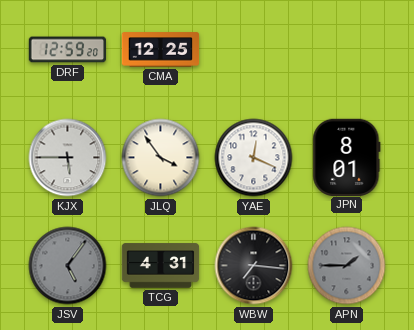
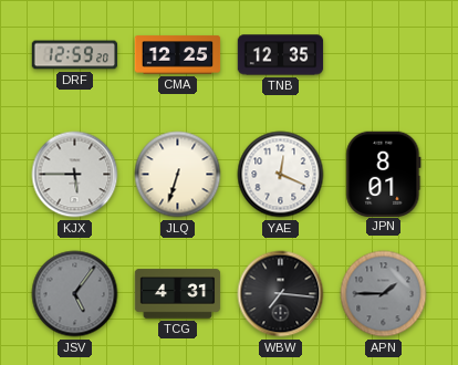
TNB: none -> 12:35 (281, 55)
JLQ: 3:54 -> 6:33 (178, 175)
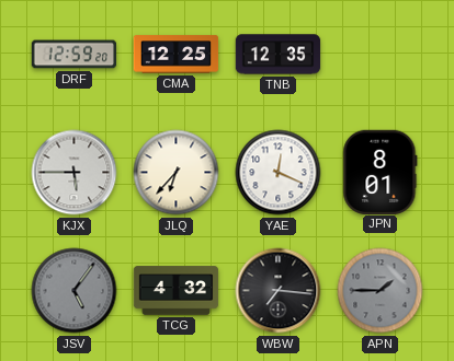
JLQ: 6:33 -> 6:37 (177, 173)
TCG: 4:31 -> 4:32 (177, 291)
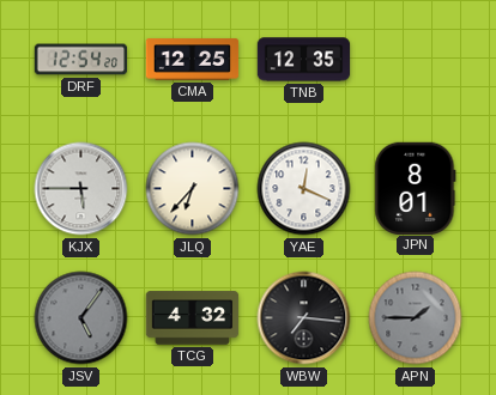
DRF: 12:59 -> 12:54 (81, 60)
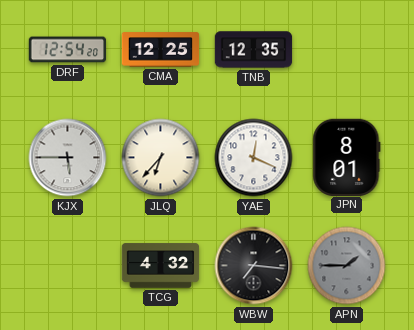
JSV: 5:06 -> none (81, 318)
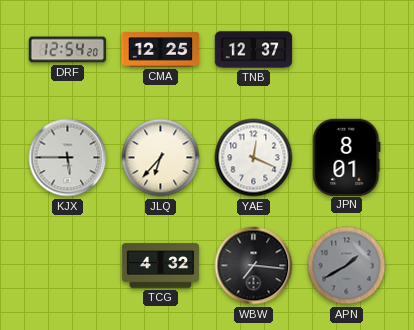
TNB: 12:35 -> 12:37 (254, 50)
APN: 1:45 -> 1:40 (347, 266)
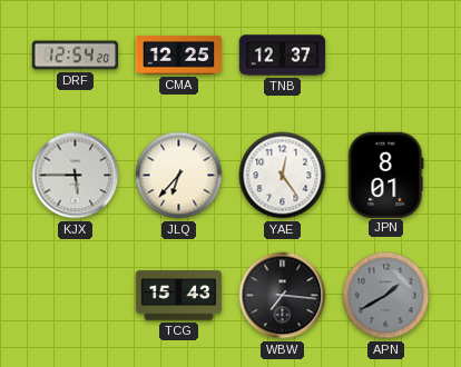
YAE: 12:19 -> 12:24 (283, 176)
TCG: 4:32 -> 15:43 (179, 296)
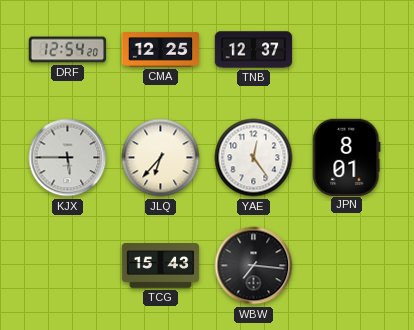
APN: 1:40 -> none (386, 296)
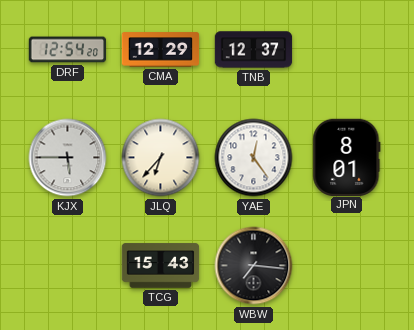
CMA: 12:25 -> 12:29 (161, 50)
